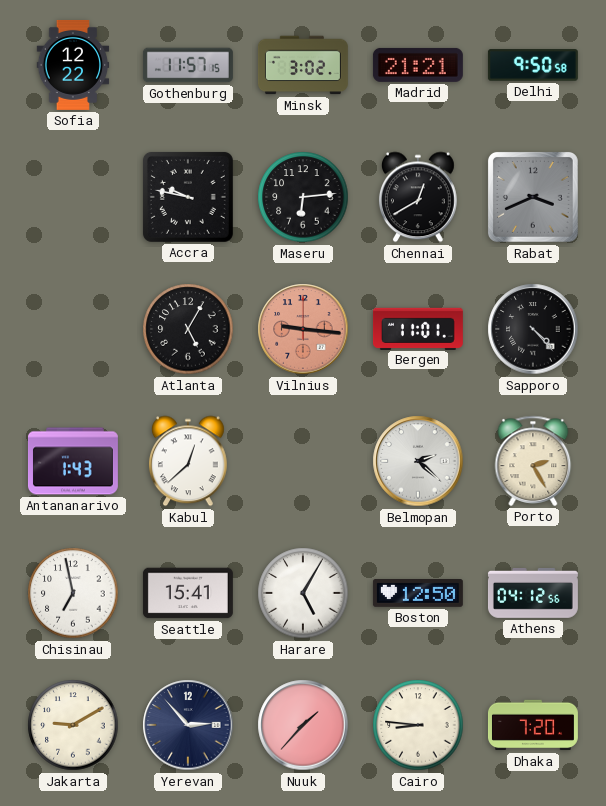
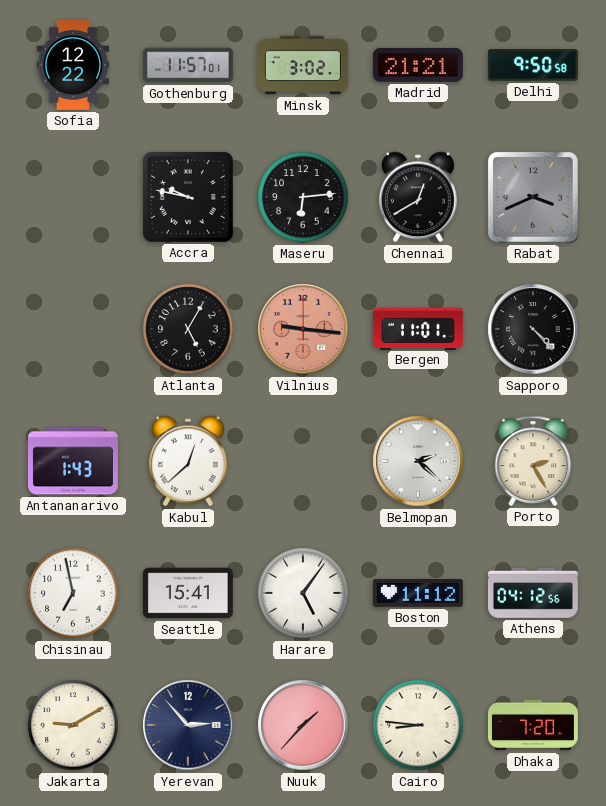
Gothenburg: 11:57:15 -> 11:57:01 (188, 65)
Harare: 5:05 -> 5:06 (303, 593)
Boston: 12:50 -> 11:12 (418, 594)
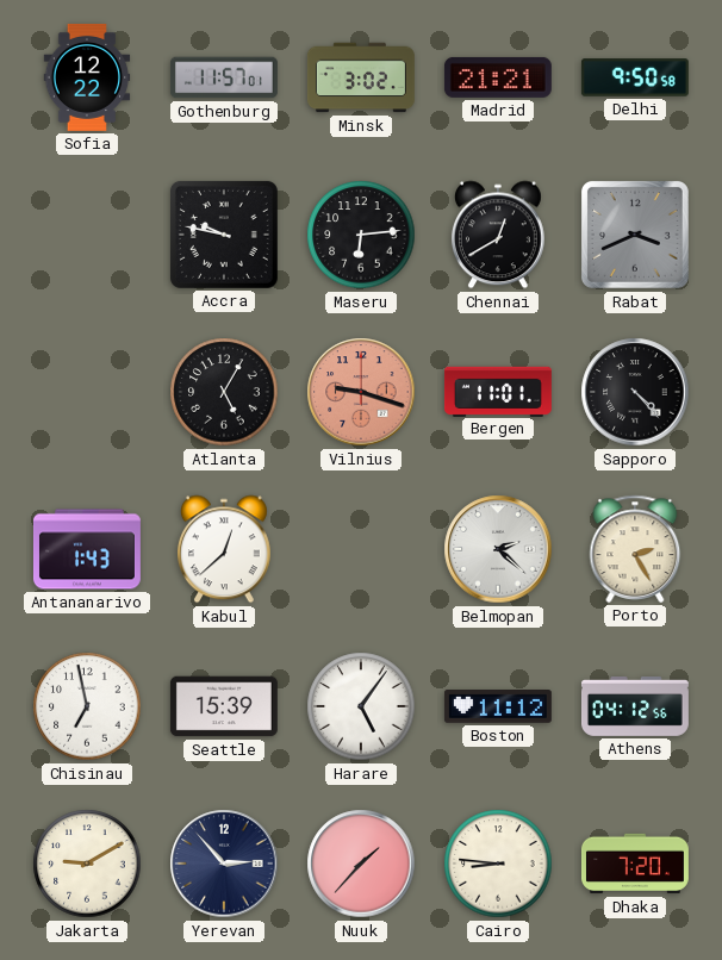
Vilnius: 9:16 -> 9:18 (361, 392)
Seattle: 15:41 -> 15:39 (224, 706)
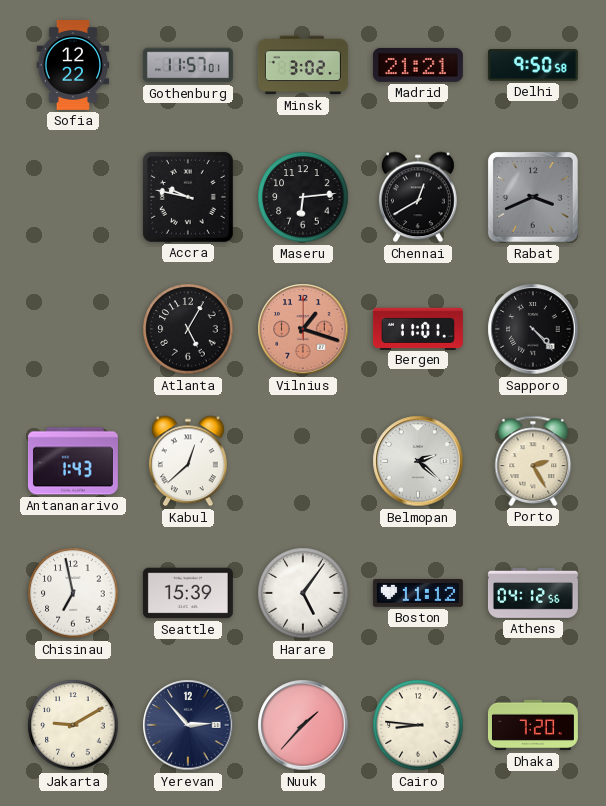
Vilnius: 9:18 -> 1:18 (303, 329)
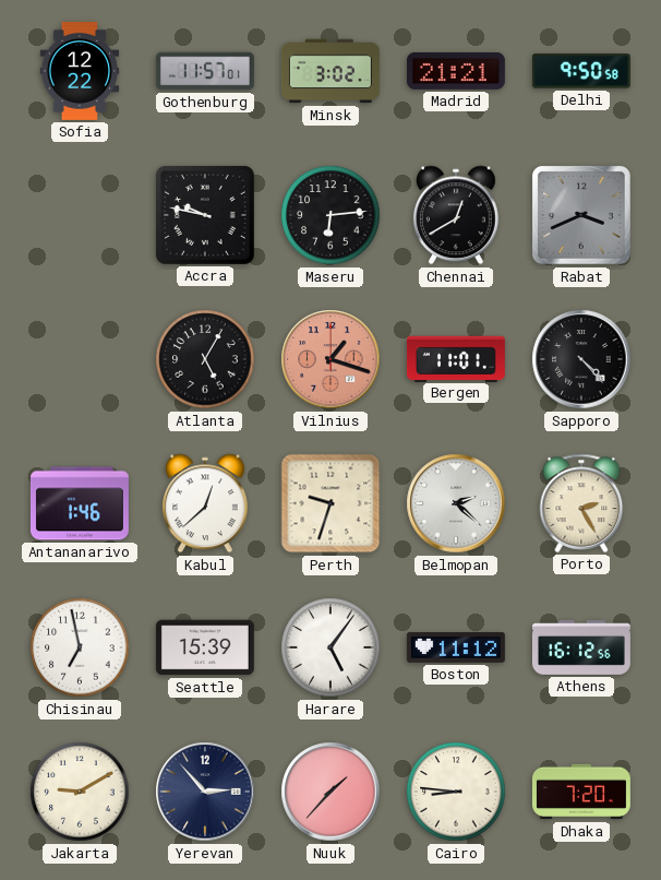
Antananarivo: 1:43 -> 1:46 (80, 503)
Perth: none -> 9:33 (330, 503)
Athens: 04:12 -> 16:12 (581, 647)
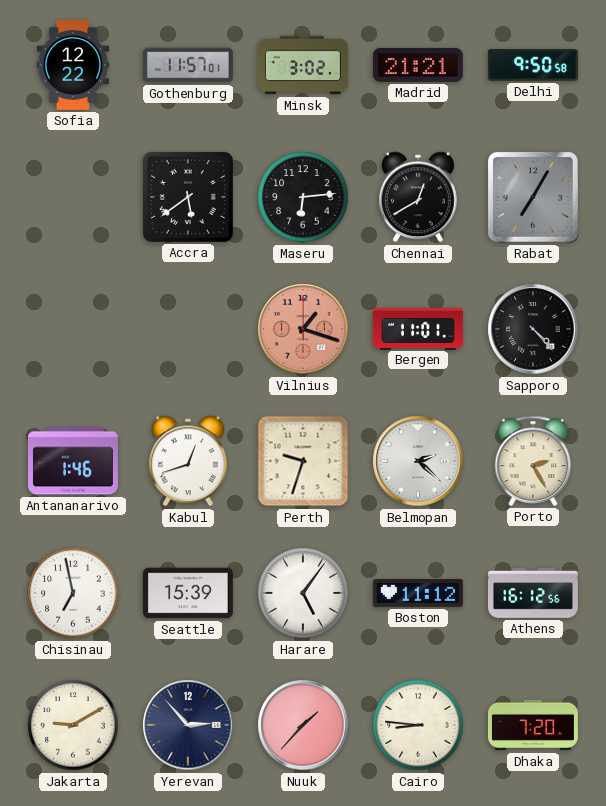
Accra: 9:47 -> 5:39 (188, 197)
Rabat: 3:41 -> 7:05 (533, 197)
Atlanta: 5:05 -> none (205, 359)
Kabul: 12:38 -> 12:42 (188, 461)
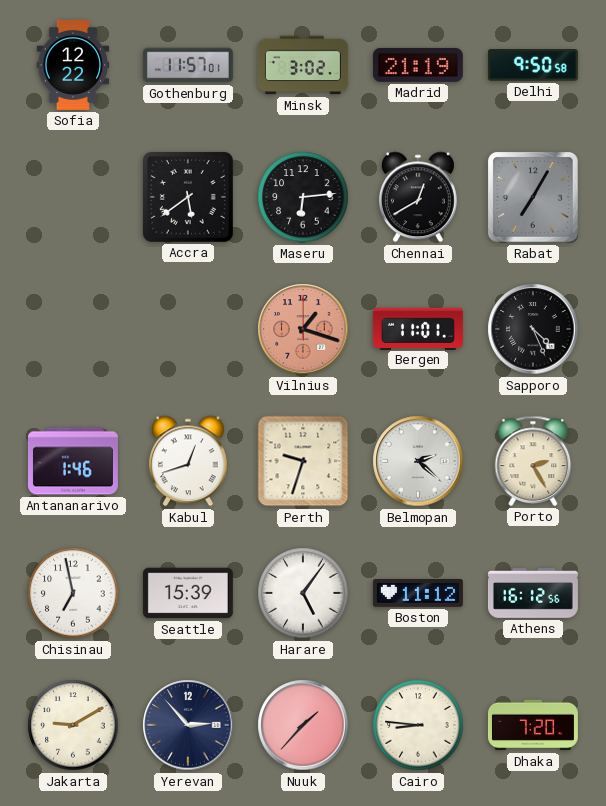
Madrid: 21:21 -> 21:19 (418, 65)
Sapporo: 4:23 -> 4:26 (533, 329)
